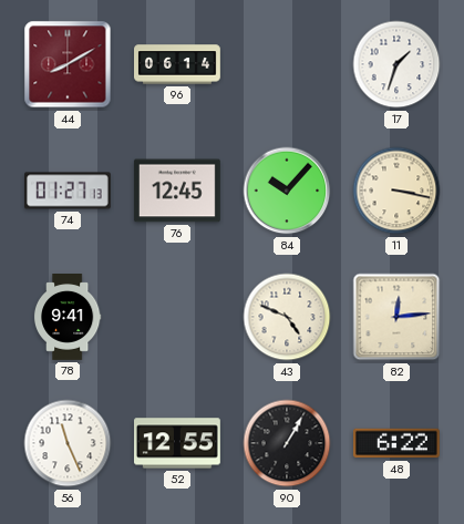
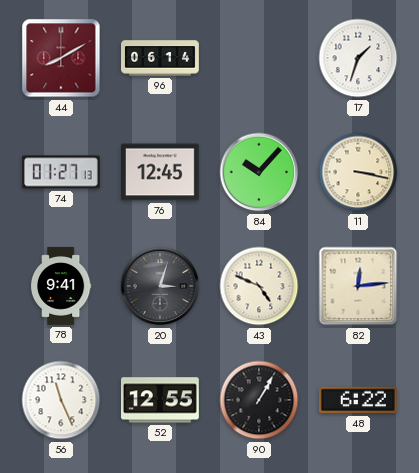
20: none -> 3:03 (160, 286)
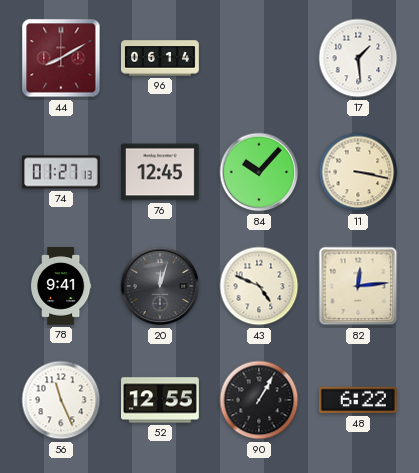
17: 1:33 -> 1:29 (358, 58)
20: 3:03 -> 12:03 (160, 286)
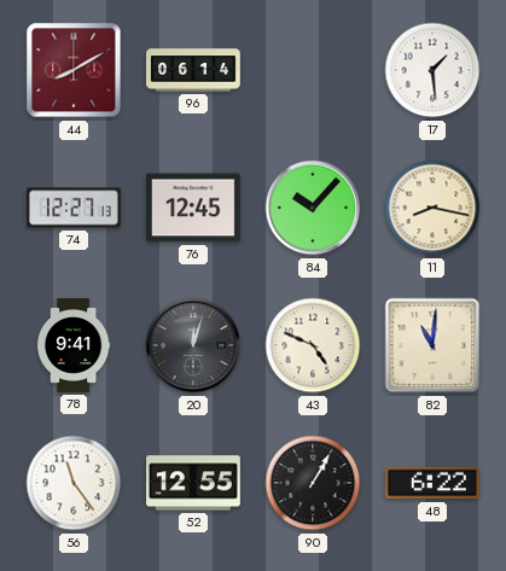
74: 01:27 -> 12:27 (75, 208)
11: 3:17 -> 8:17 (432, 208)
82: 12:14 -> 11:01 (432, 345)
56: 11:26 -> 11:24 (74, 483)
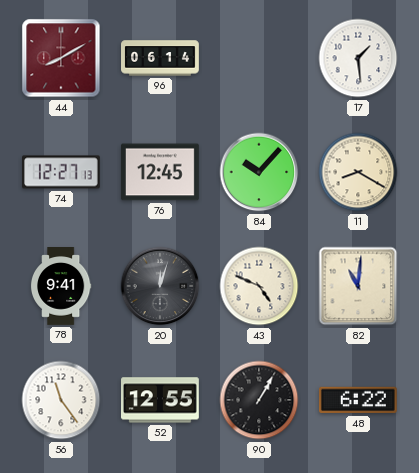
11: 8:17 -> 8:20 (358, 172)
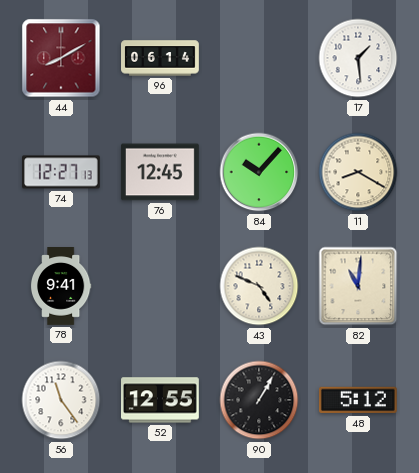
20: 12:03 -> none (160, 286)
48: 6:22 -> 5:12 (358, 400)
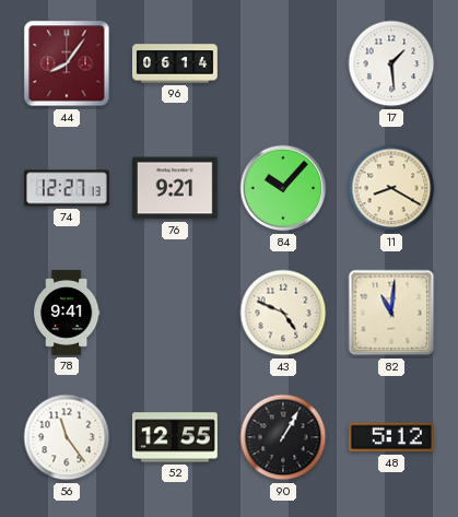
44: 8:10 -> 8:06 (67, 63)
76: 12:45 -> 9:21 (175, 188)
